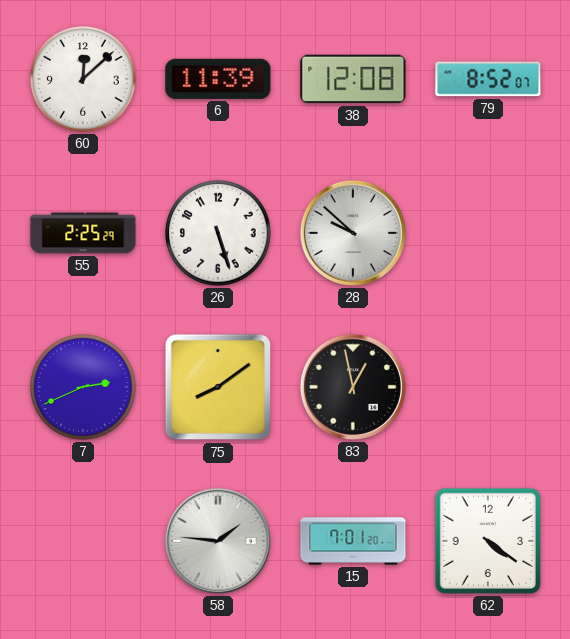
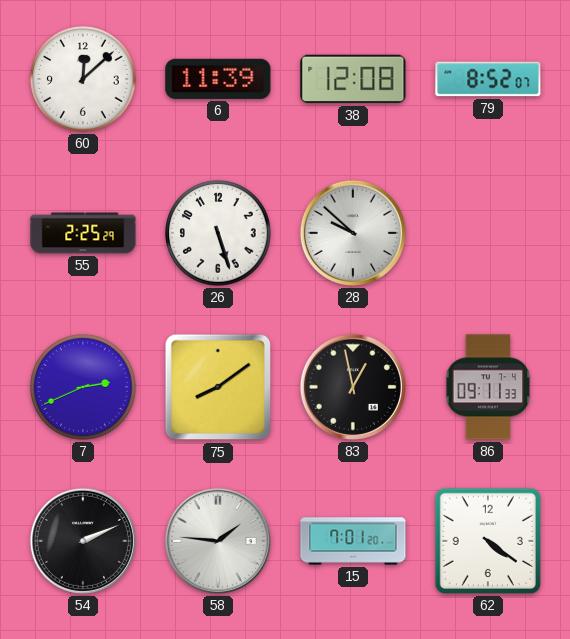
86: none -> 09:11 (488, 387)
54: none -> 2:11 (83, 541)
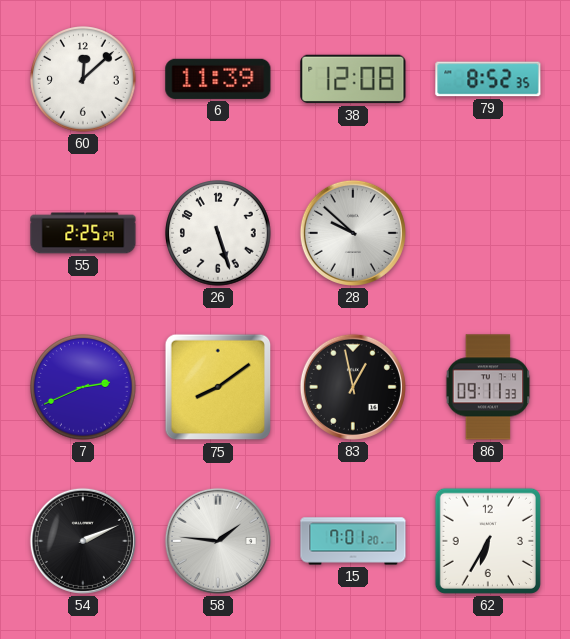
79: 8:52:07 -> 8:52:35 (488, 79)
62: 4:21 -> 6:35 (488, 541)
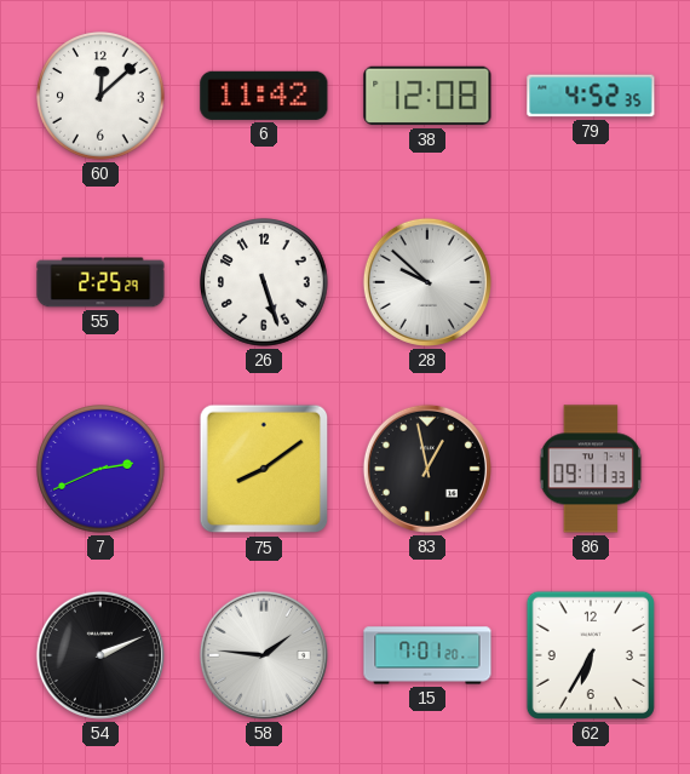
6: 11:39 -> 11:42 (264, 96)
79: 8:52 -> 4:52 (591, 96)
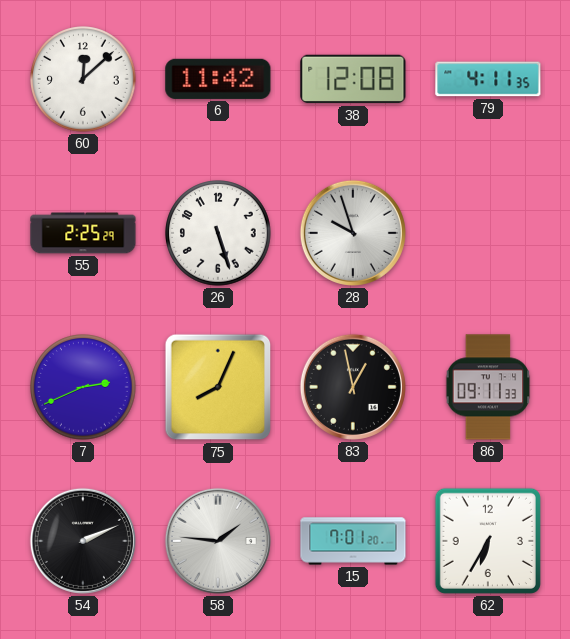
79: 4:52 -> 4:11 (488, 79)
28: 9:52 -> 9:57 (353, 233)
75: 8:09 -> 8:04 (218, 387)
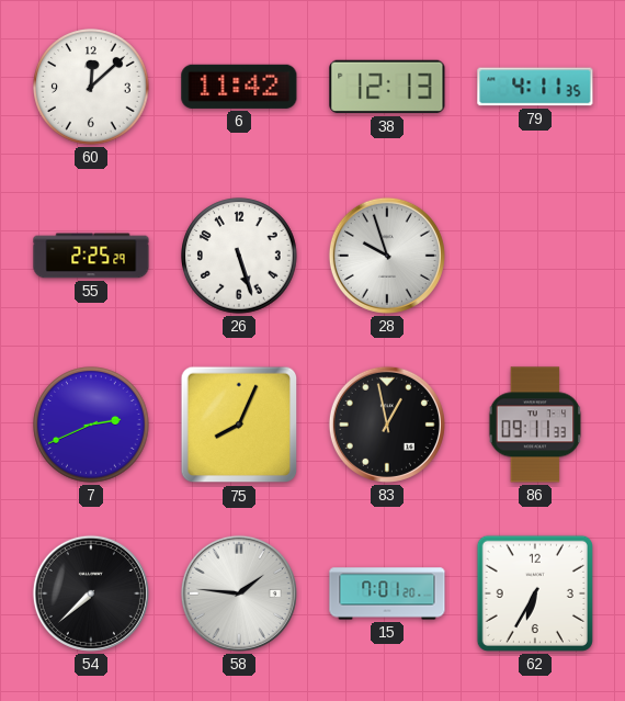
38: 12:08 -> 12:13 (387, 87)
54: 2:11 -> 7:38 (91, 593)
